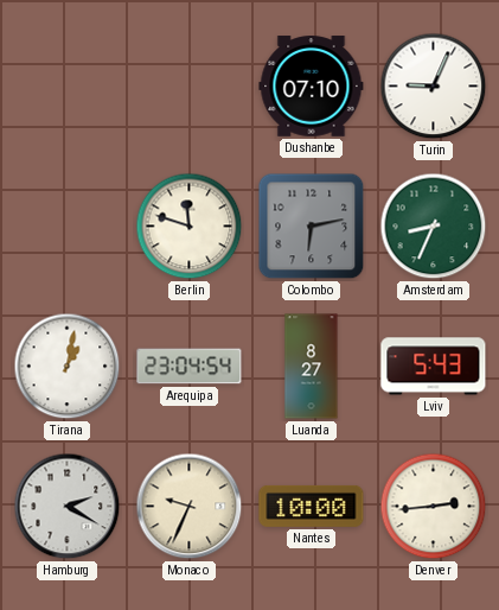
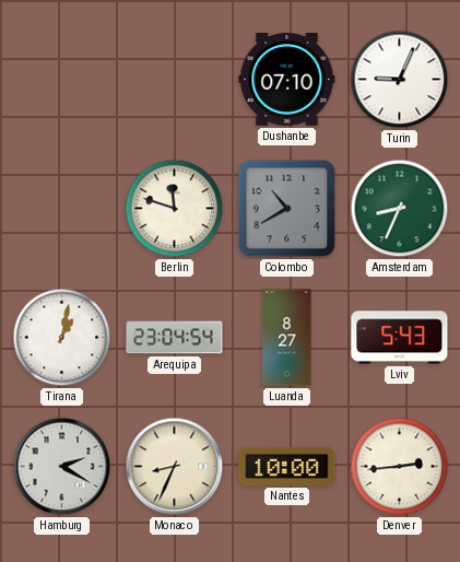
Colombo: 6:13 -> 10:40 (287, 209)
Monaco: 9:34 -> 8:34 (175, 467)
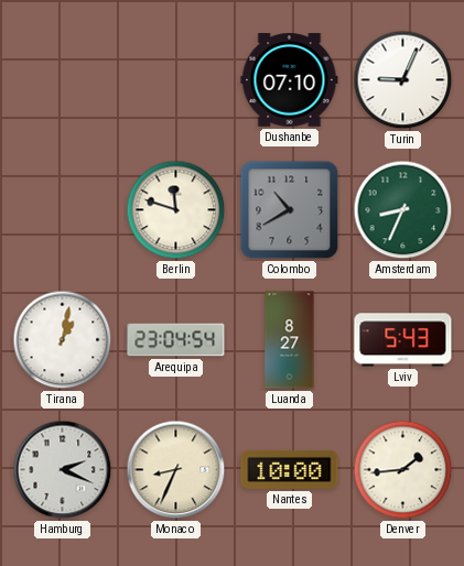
Hamburg: 2:20 -> 2:19 (63, 470)
Denver: 2:44 -> 1:44 (403, 470)
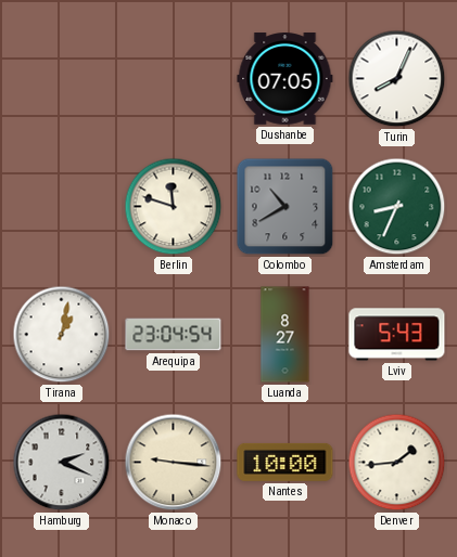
Dushanbe: 07:10 -> 07:05 (285, 79)
Turin: 9:04 -> 8:04 (397, 79)
Monaco: 8:34 -> 9:16 (174, 463)
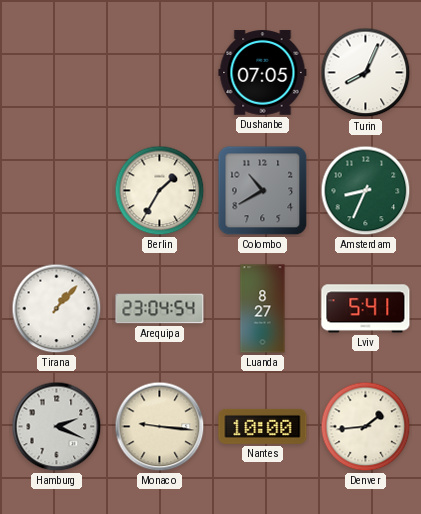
Berlin: 11:48 -> 1:35 (160, 191)
Tirana: 1:02 -> 1:07 (57, 309)
Lviv: 5:43 -> 5:41 (366, 309)
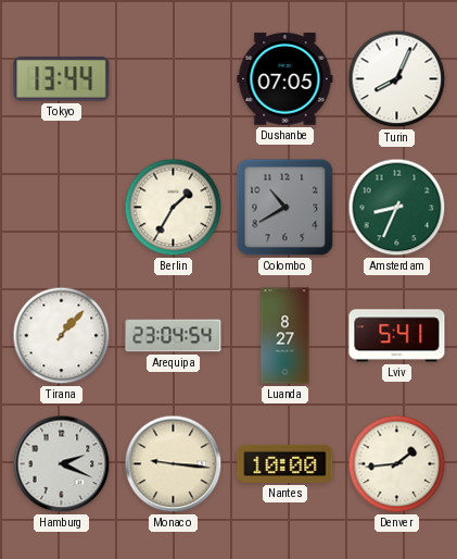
Tokyo: none -> 13:44 (62, 79)
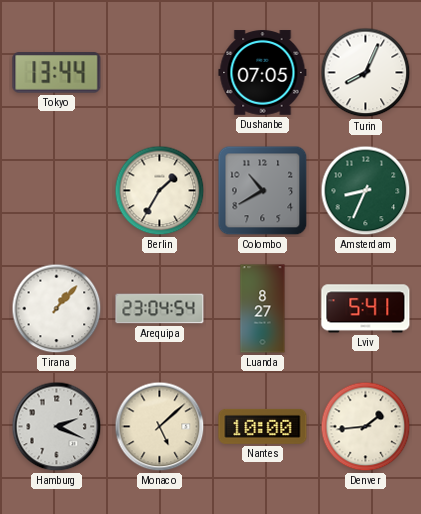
Monaco: 9:16 -> 5:08 (160, 427)
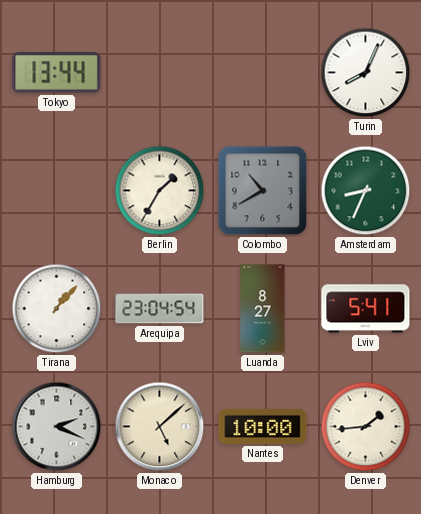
Dushanbe: 07:05 -> none (263, 73)
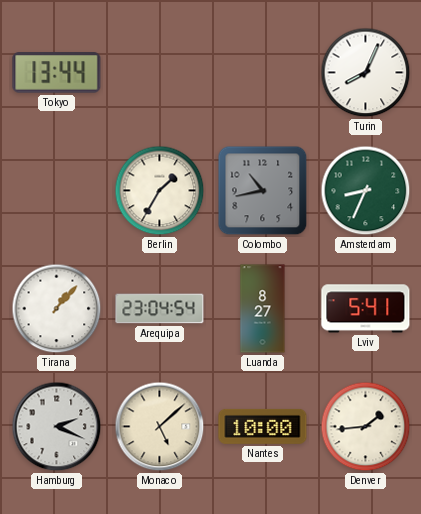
Colombo: 10:40 -> 10:43 (263, 191)
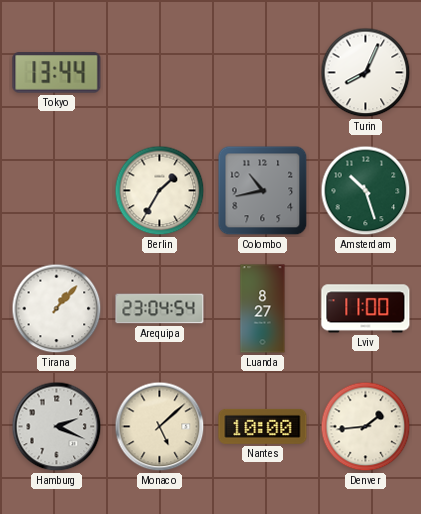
Amsterdam: 8:34 -> 10:27 (366, 191)
Lviv: 5:41 -> 11:00 (366, 309)
